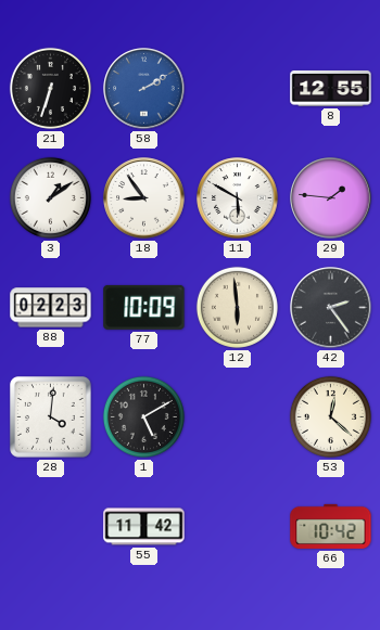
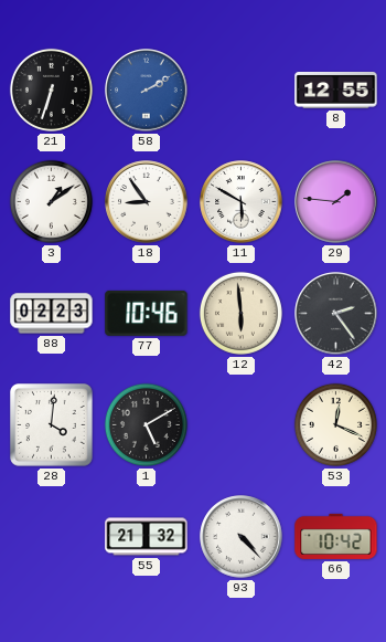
77: 10:09 -> 10:46 (147, 313)
53: 12:22 -> 12:19 (335, 424)
55: 11:42 -> 21:32 (147, 537)
93: none -> 4:23 (242, 537)
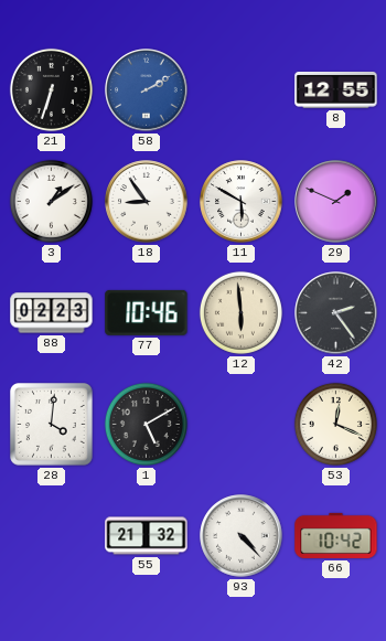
29: 1:46 -> 1:49 (336, 202)
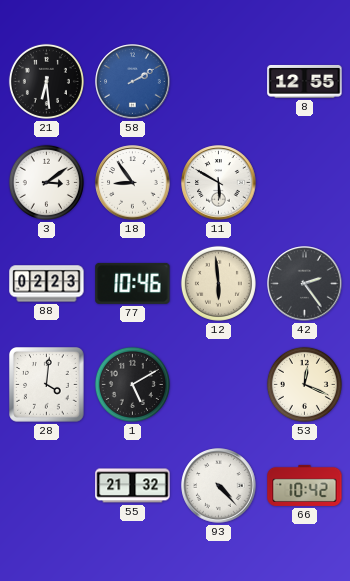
21: 6:33 -> 6:29 (46, 81)
3: 1:09 -> 3:09 (46, 182)
29: 1:49 -> none (336, 202)
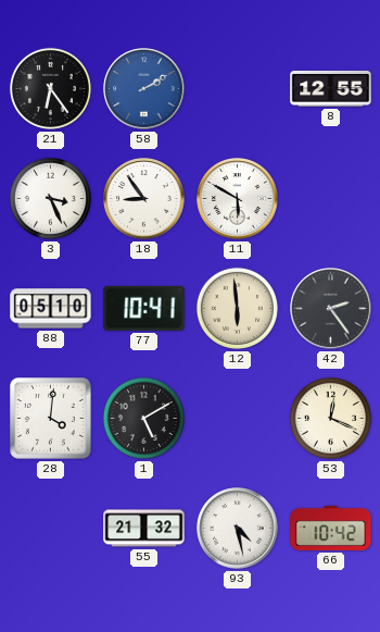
21: 6:29 -> 6:24 (50, 88)
3: 3:09 -> 3:26 (50, 198)
88: 02:23 -> 05:10 (51, 309)
77: 10:46 -> 10:41 (144, 308)
93: 4:23 -> 4:28 (238, 529)
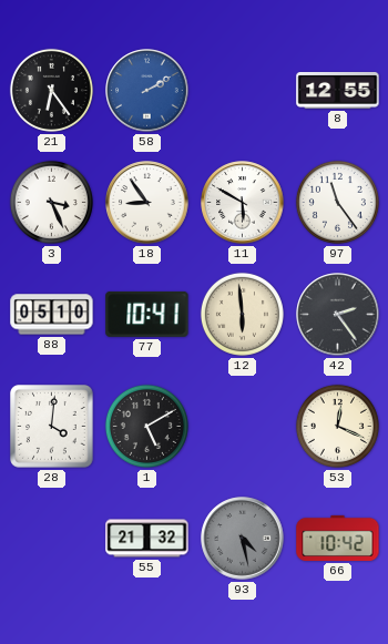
97: none -> 11:24 (337, 202)
93 dial: white -> grey (243, 539)
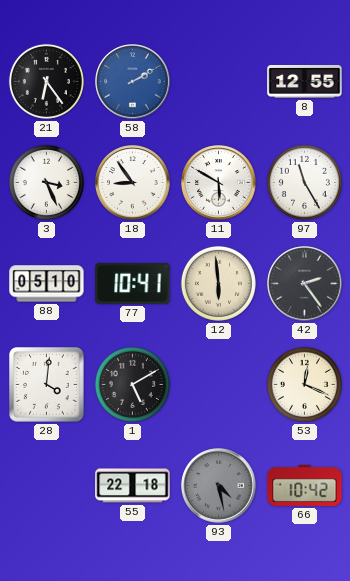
97: 11:24 -> 11:25 (304, 182)
55: 21:32 -> 22:18 (133, 486)
